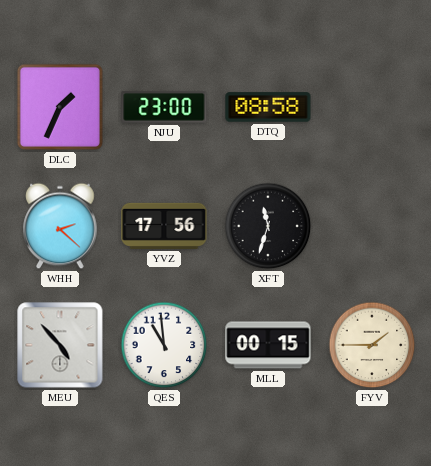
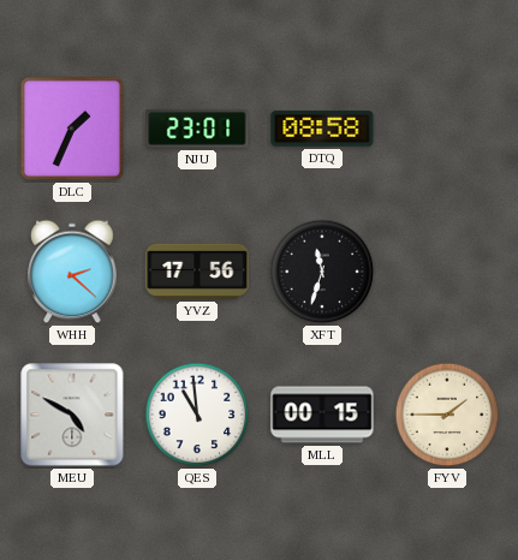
NJU: 23:00 -> 23:01 (197, 129)
MEU: 4:53 -> 4:50 (72, 415)
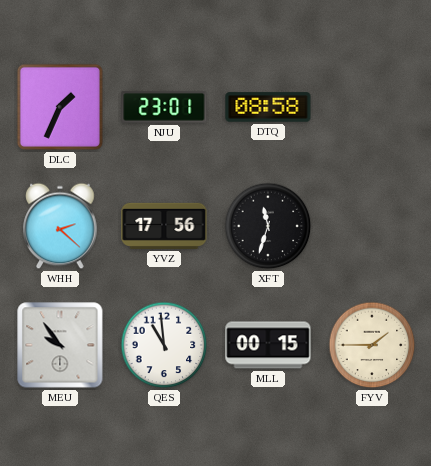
MEU: 4:50 -> 9:54 (60, 345)
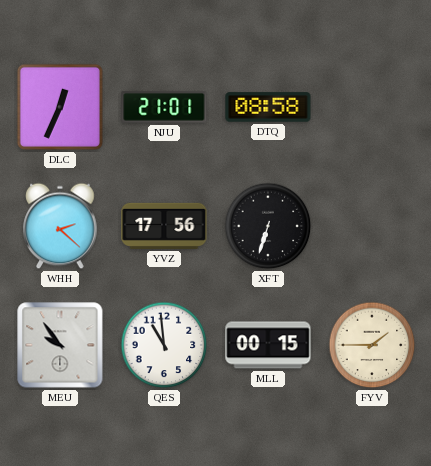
DLC: 1:34 -> 12:34 (60, 107)
NJU: 23:01 -> 21:01 (164, 107)
XFT: 11:33 -> 6:33 (268, 226)
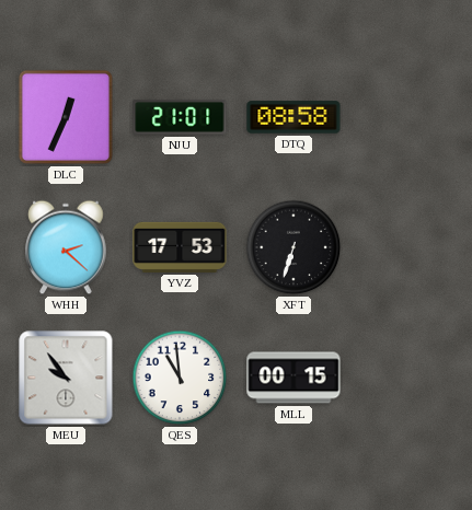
YVZ: 17:56 -> 17:53 (180, 247)
FYV: 1:45 -> none (372, 345)
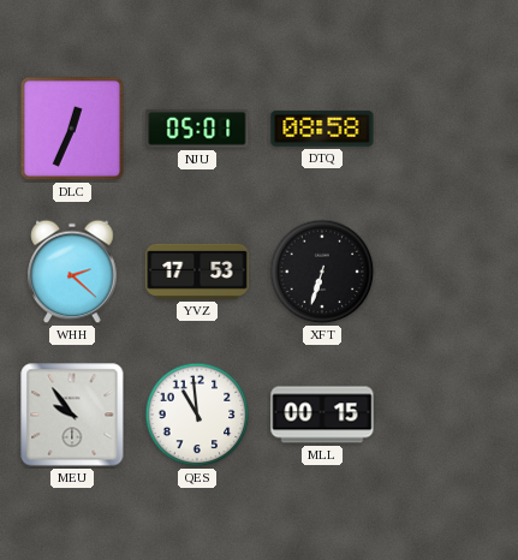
NJU: 21:01 -> 05:01 (197, 129)
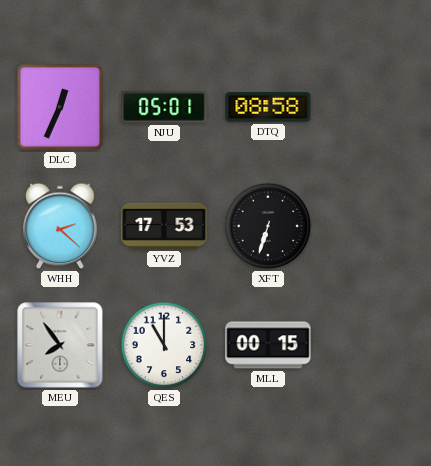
MEU: 9:54 -> 7:54 (60, 345)
QES: 10:59 -> 11:00 (164, 345)
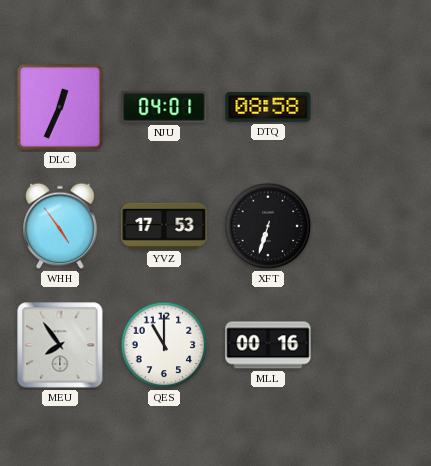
NJU: 05:01 -> 04:01 (164, 107)
WHH: 2:22 -> 4:54 (60, 226)
MLL: 00:15 -> 00:16 (268, 345)
